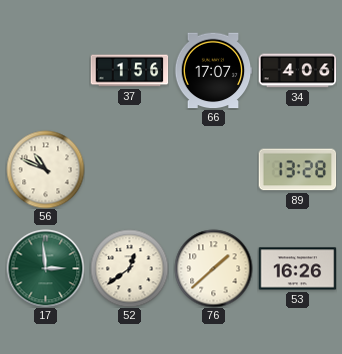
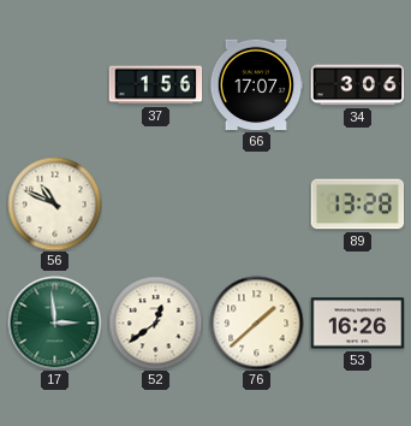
34: 4:06 -> 3:06 (357, 85)
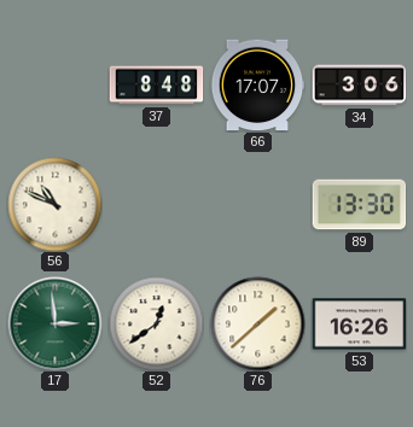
37: 1:56 -> 8:48 (156, 86)
89: 13:28 -> 13:30 (359, 205)
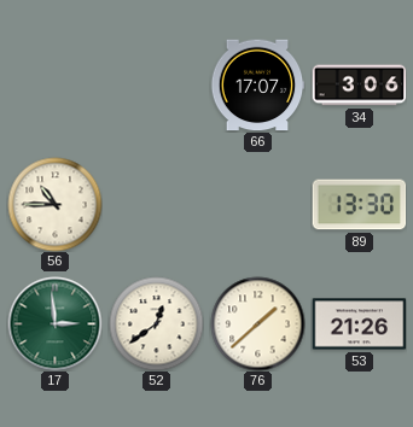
37: 8:48 -> none (156, 86)
56: 10:49 -> 10:45 (54, 204)
53: 16:26 -> 21:26 (359, 324)
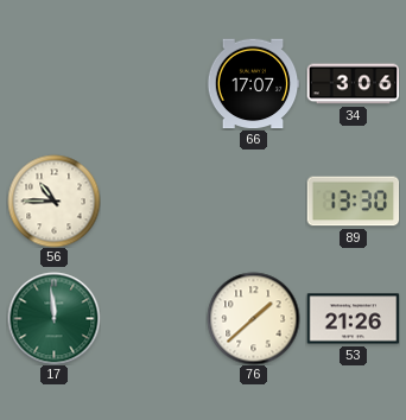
17: 2:59 -> 11:59 (53, 318)
52: 12:39 -> none (156, 323)
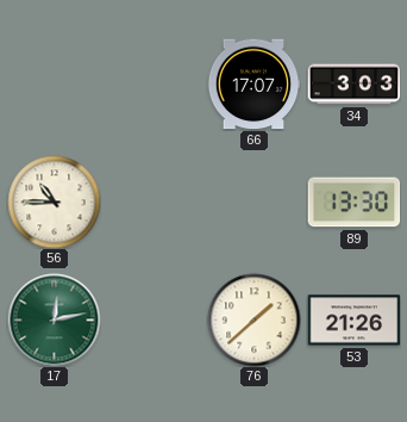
34: 3:06 -> 3:03 (353, 85)
17: 11:59 -> 12:13 (54, 319)
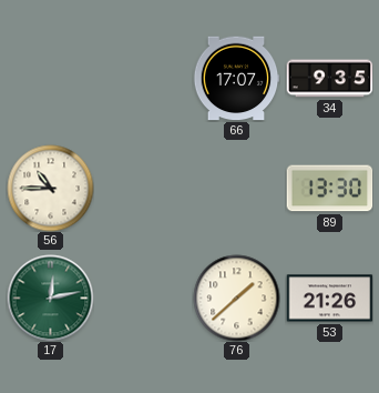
34: 3:03 -> 9:35 (329, 79)
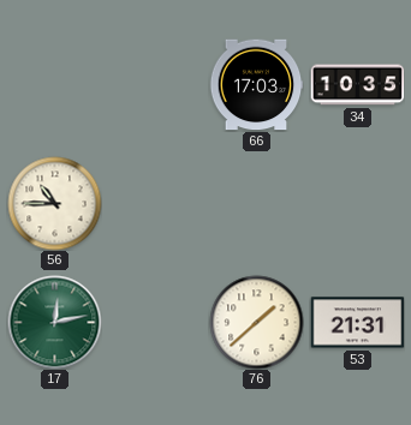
66: 17:07 -> 17:03 (256, 85)
34: 9:35 -> 10:35 (357, 85)
89: 13:30 -> none (329, 189)
53: 21:26 -> 21:31 (357, 323)
